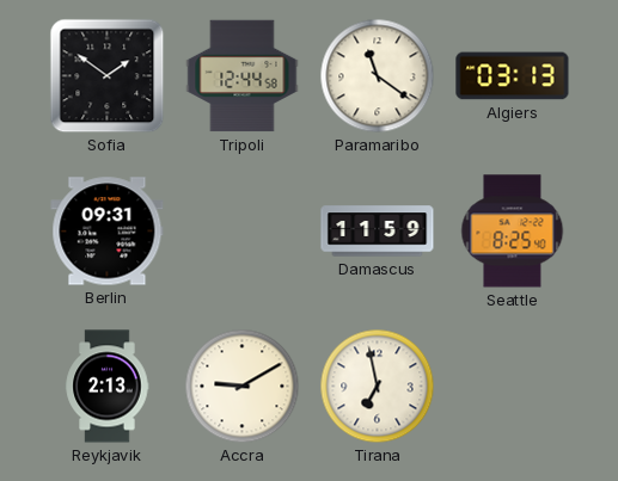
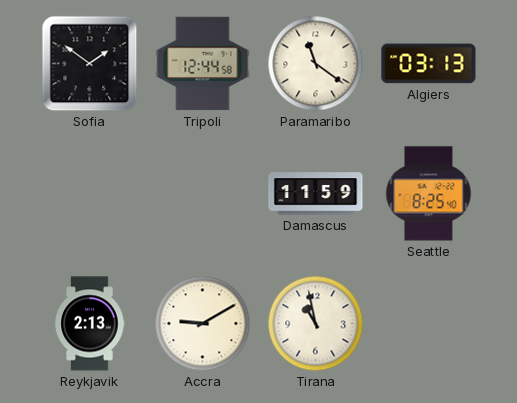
Berlin: 09:31 -> none (108, 232)
Tirana: 6:58 -> 10:58 (316, 324)
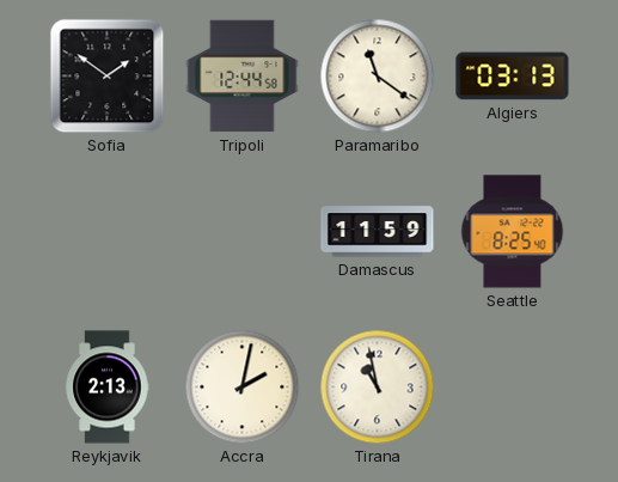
Accra: 9:10 -> 2:02 (243, 388)
